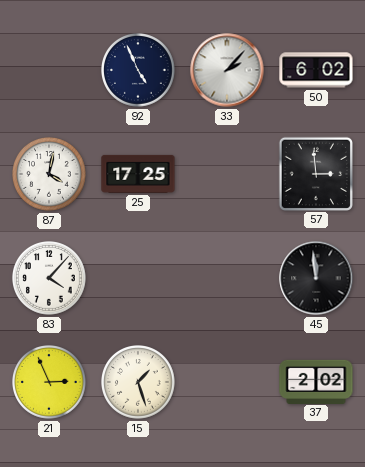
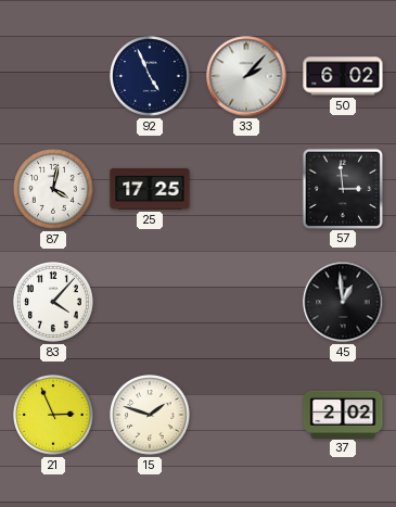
45: 11:59 -> 12:59 (343, 302)
15: 1:27 -> 1:48 (151, 416)
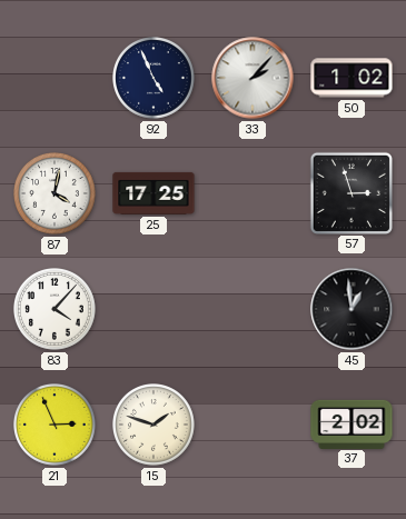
50: 6:02 -> 1:02 (351, 78)
57: 2:59 -> 2:57 (350, 192)
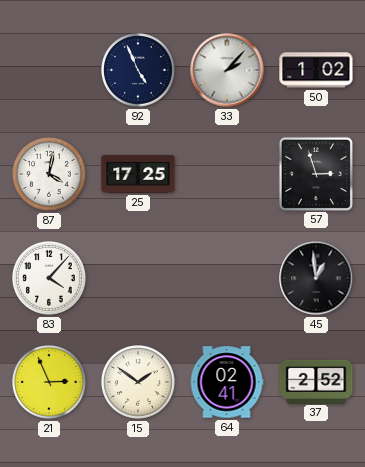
15: 1:48 -> 1:51 (139, 383)
64: none -> 02:41 (227, 382)
37: 2:02 -> 2:52 (316, 381)
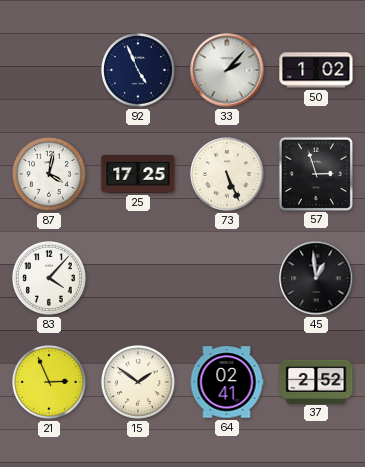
73: none -> 5:26 (228, 175)
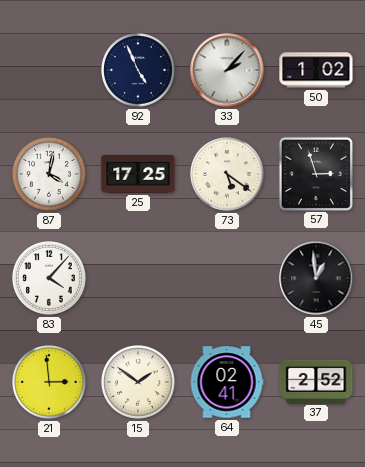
73: 5:26 -> 5:21 (228, 175)
21: 2:56 -> 2:59 (50, 383)
